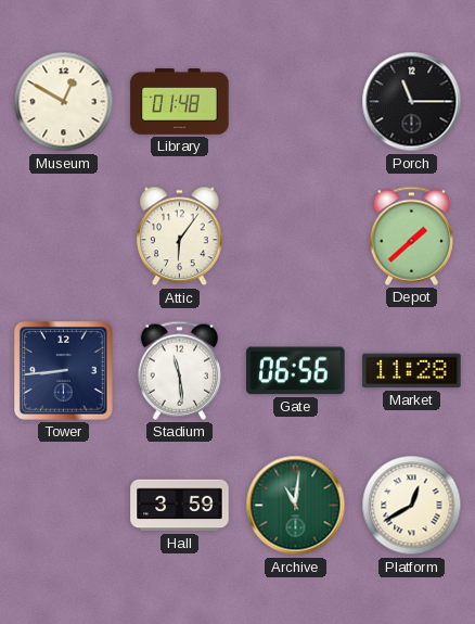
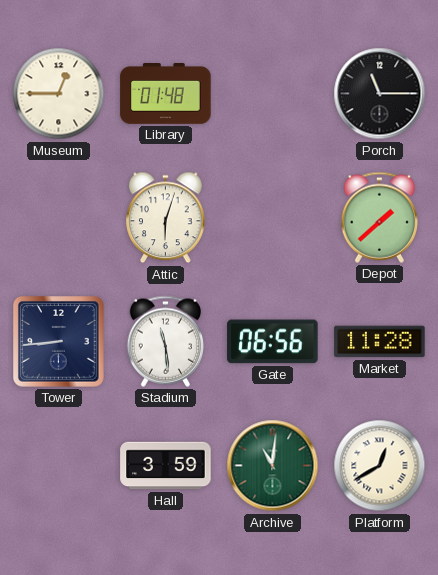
Museum: 12:50 -> 12:45 (59, 94)
Attic: 6:06 -> 6:03 (166, 218)
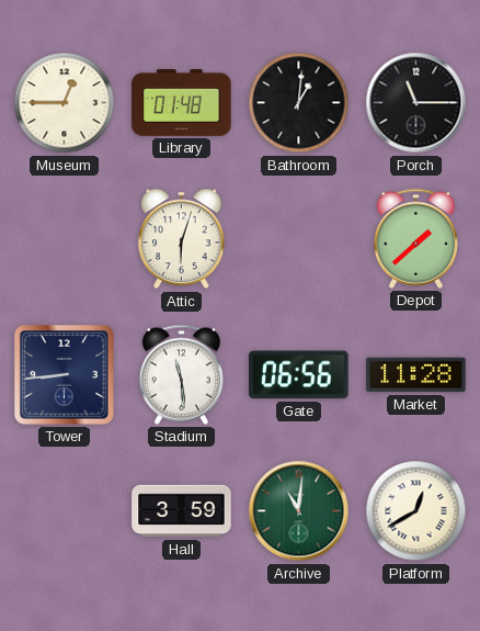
Bathroom: none -> 1:01 (299, 103)
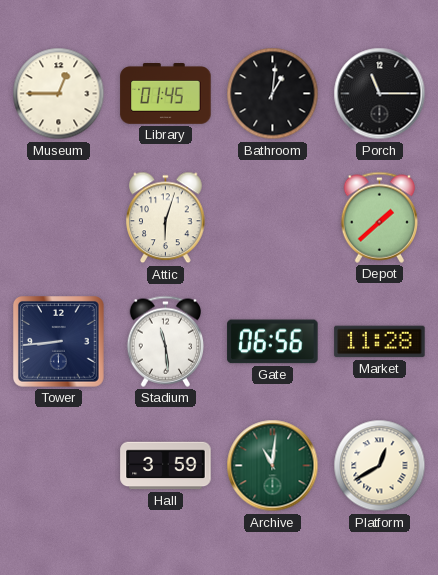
Library: 01:48 -> 01:45 (166, 94)
